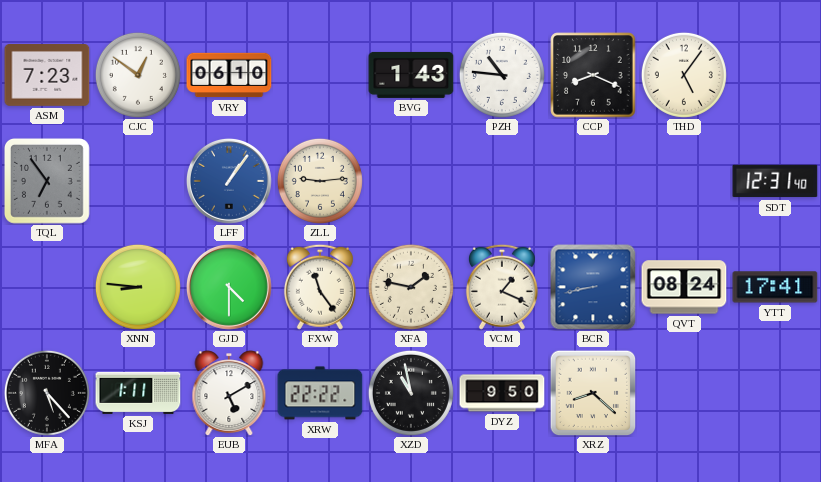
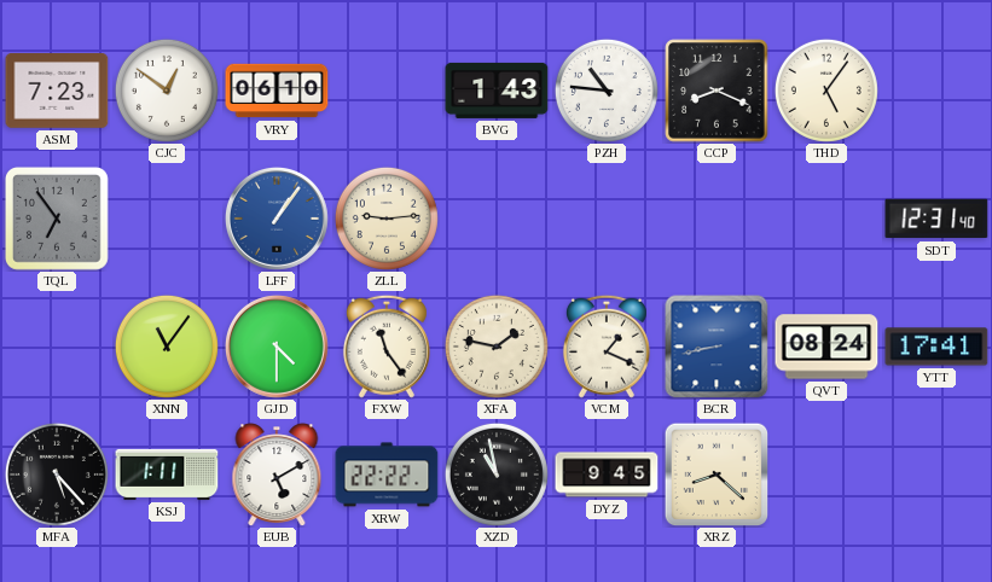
XNN: 8:46 -> 11:06 (167, 347)
DYZ: 9:50 -> 9:45 (607, 475)
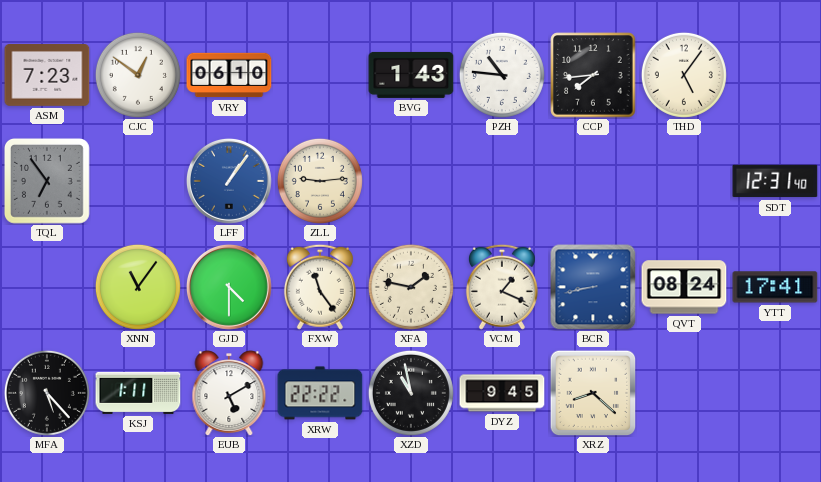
CCP: 8:19 -> 7:44 (593, 75)
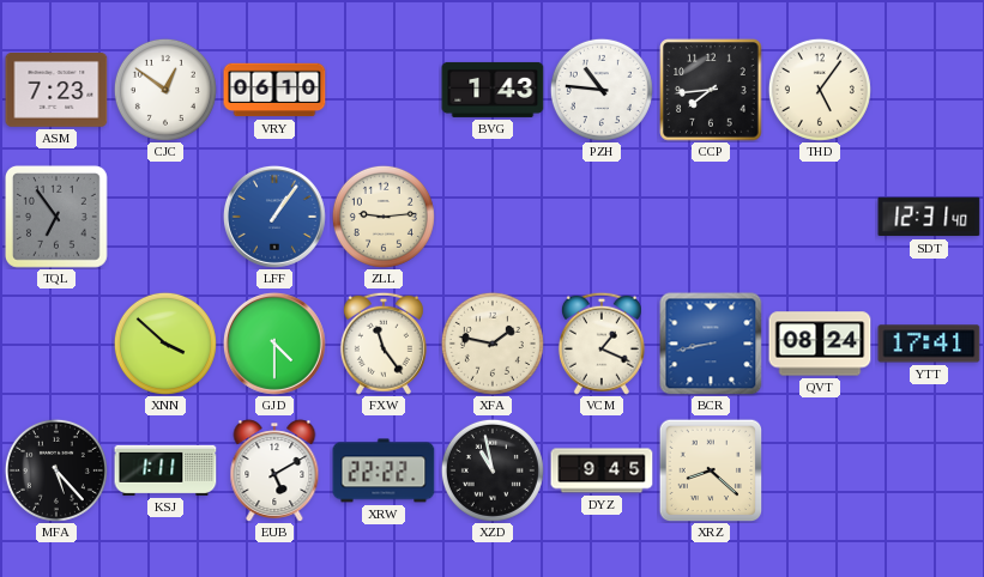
XNN: 11:06 -> 3:52 (165, 344)
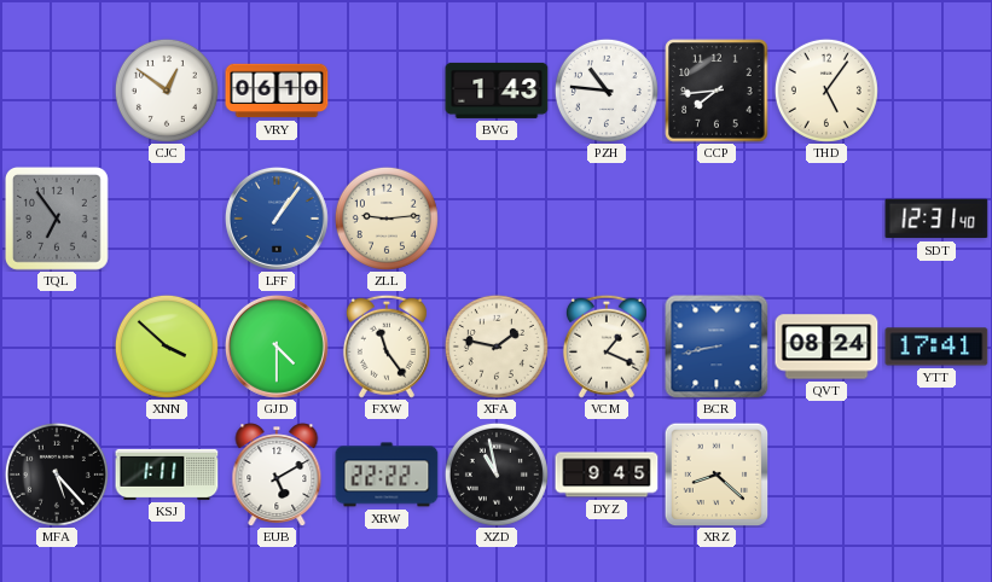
ASM: 7:23 -> none (56, 91)
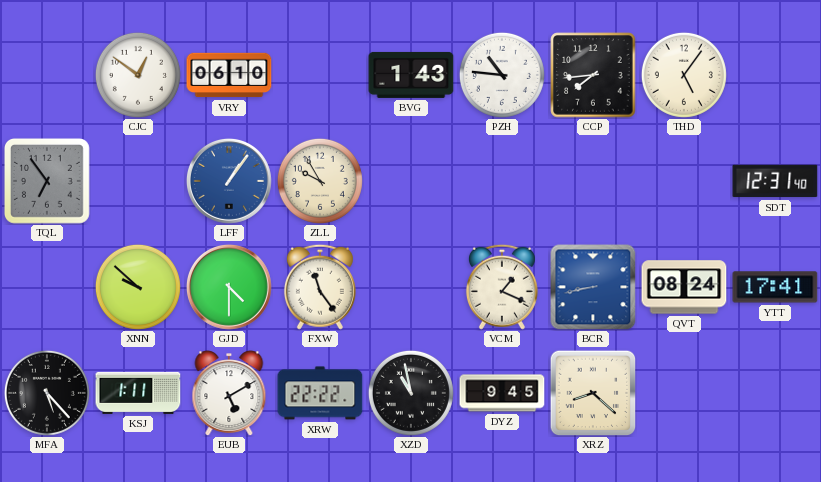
ZLL: 9:14 -> 9:55 (320, 181)
XNN: 3:52 -> 9:52 (138, 287)
XFA: 1:47 -> none (497, 347)
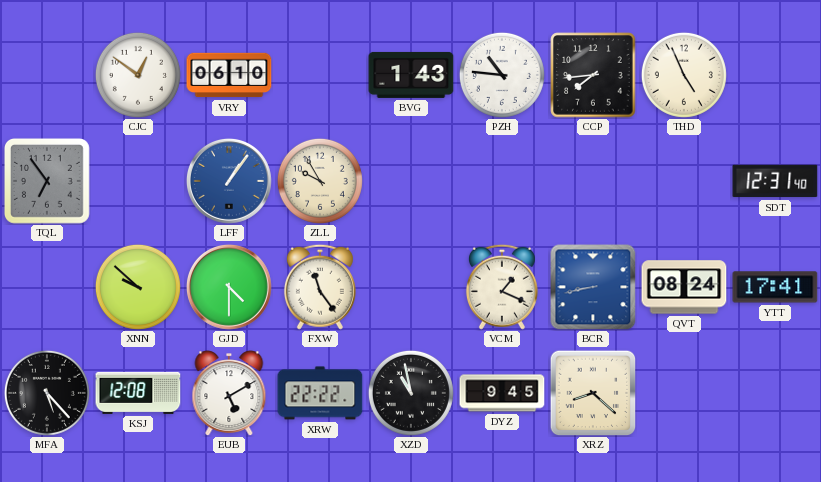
THD: 5:06 -> 4:56 (684, 75)
KSJ: 1:11 -> 12:08 (138, 393)
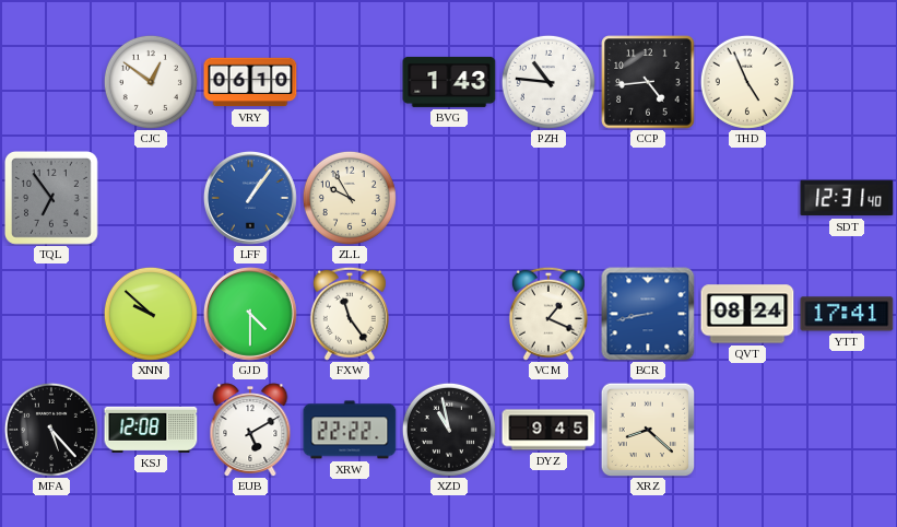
CCP: 7:44 -> 4:44 (648, 82)
